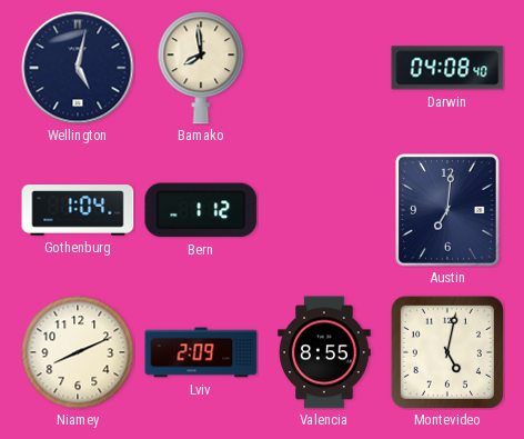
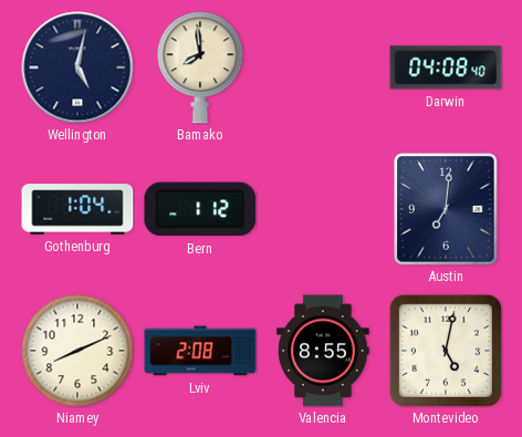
Lviv: 2:09 -> 2:08 (200, 351)
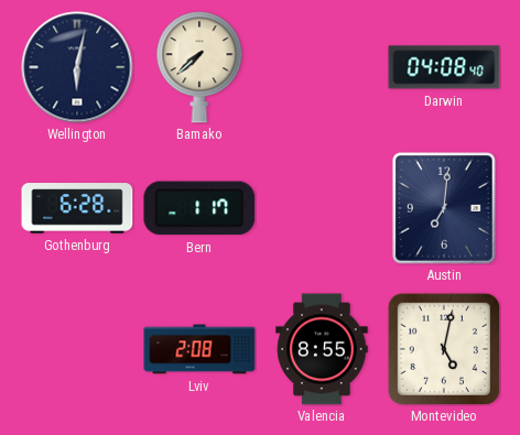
Wellington: 5:02 -> 6:02 (77, 67)
Bamako: 7:59 -> 7:38 (199, 67)
Gothenburg: 1:04 -> 6:28 (77, 208)
Bern: 1:12 -> 1:17 (199, 208)
Niamey: 8:11 -> none (77, 351)
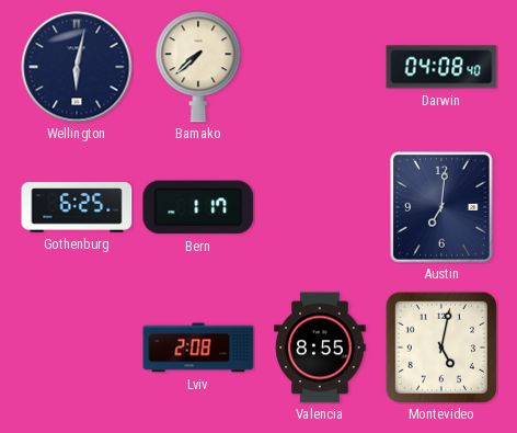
Gothenburg: 6:28 -> 6:25 (77, 207)
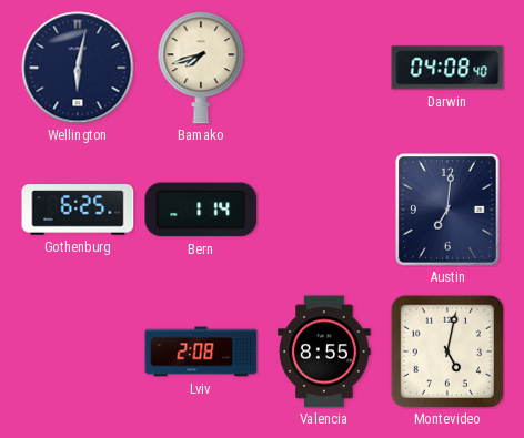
Bamako: 7:38 -> 7:42 (201, 68)
Bern: 1:17 -> 1:14 (201, 210)
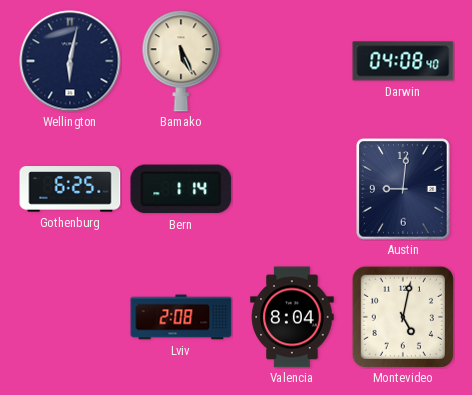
Bamako: 7:42 -> 5:26 (181, 61)
Austin: 7:01 -> 9:01 (404, 189)
Valencia: 8:55 -> 8:04 (292, 317)
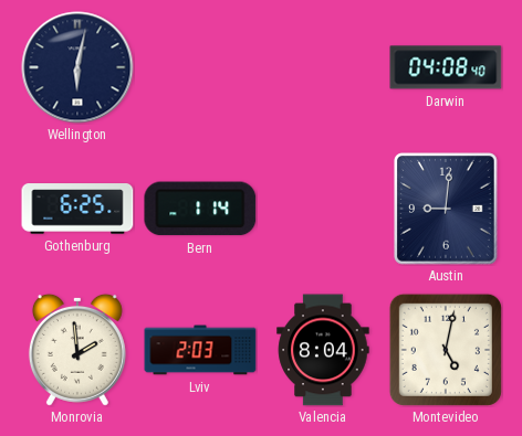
Bamako: 5:26 -> none (181, 61)
Monrovia: none -> 1:59 (77, 350)
Lviv: 2:08 -> 2:03 (200, 350)
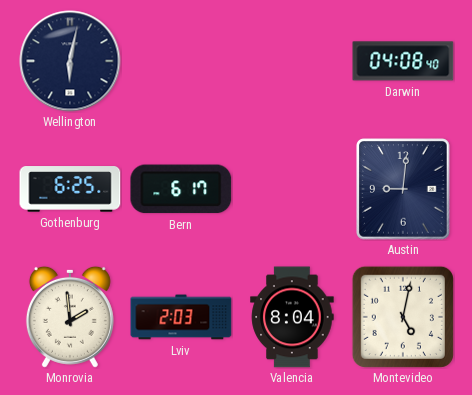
Bern: 1:14 -> 6:17 (181, 189)
